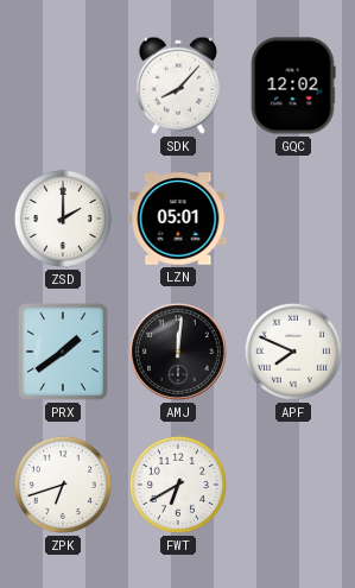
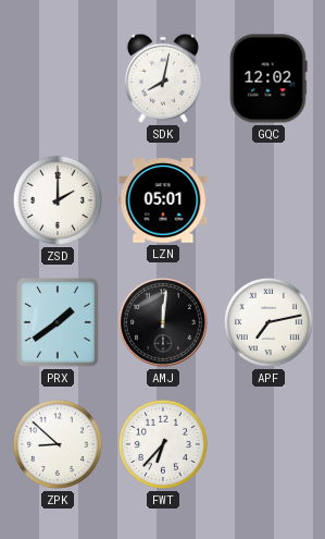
SDK: 8:07 -> 8:02 (163, 78)
APF: 7:49 -> 7:13 (268, 322)
ZPK: 6:42 -> 8:52 (58, 444)
FWT: 6:40 -> 6:37 (163, 444)
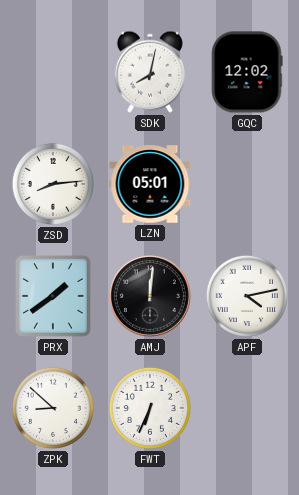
ZSD: 2:00 -> 8:14 (53, 184)
APF: 7:13 -> 4:13 (247, 296)
FWT: 6:37 -> 6:34 (150, 408)
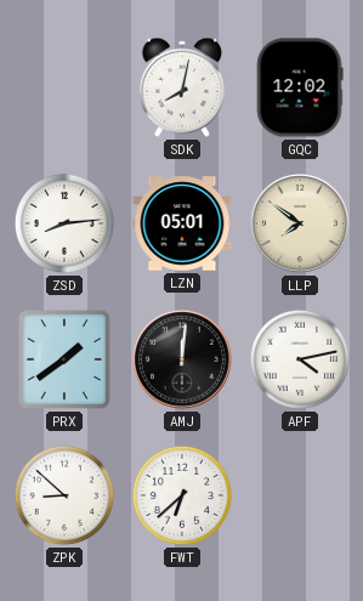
LLP: none -> 7:51 (300, 223)
FWT: 6:34 -> 6:38 (182, 495)
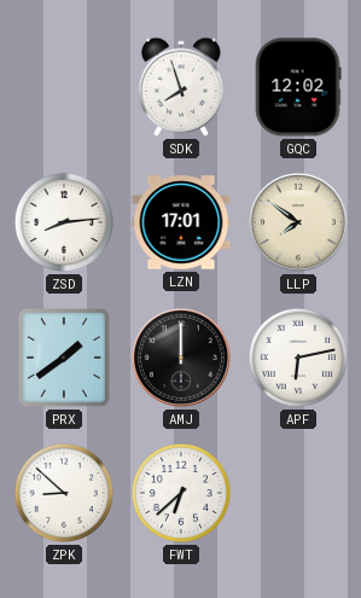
SDK: 8:02 -> 7:57 (181, 87)
LZN: 05:01 -> 17:01 (181, 222)
AMJ: 12:01 -> 12:00 (181, 358)
APF: 4:13 -> 6:13 (298, 358)
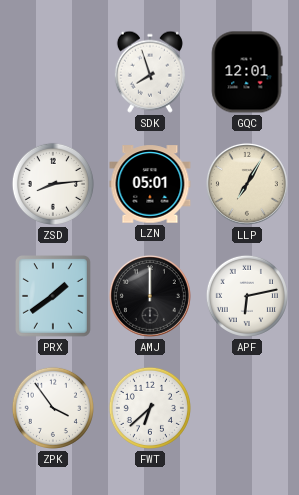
GQC: 12:02 -> 12:01 (247, 72)
LZN: 17:01 -> 05:01 (150, 184)
LLP: 7:51 -> 7:05 (247, 184)
ZPK: 8:52 -> 3:54 (53, 408)
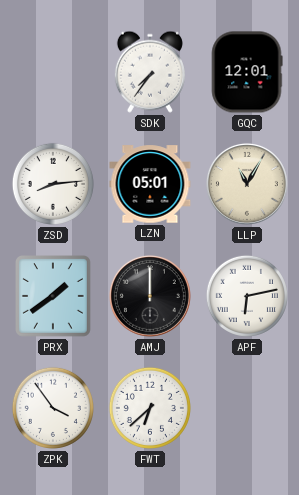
SDK: 7:57 -> 7:36 (150, 72)
LLP: 7:05 -> 11:05 (247, 184)
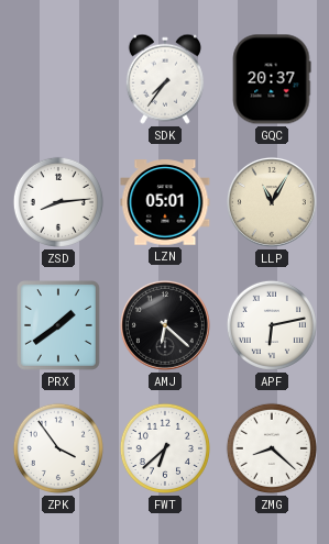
GQC: 12:01 -> 20:37 (272, 79)
AMJ: 12:00 -> 6:22 (165, 325)
ZMG: none -> 8:22 (272, 448)
